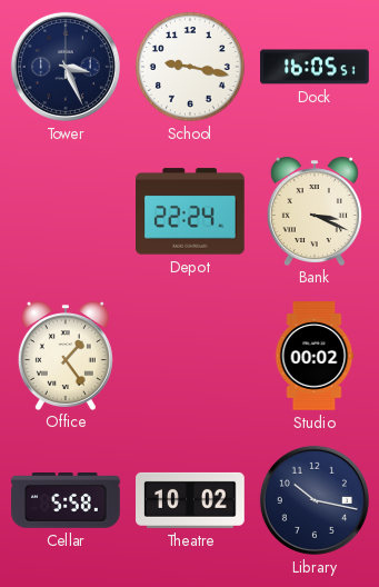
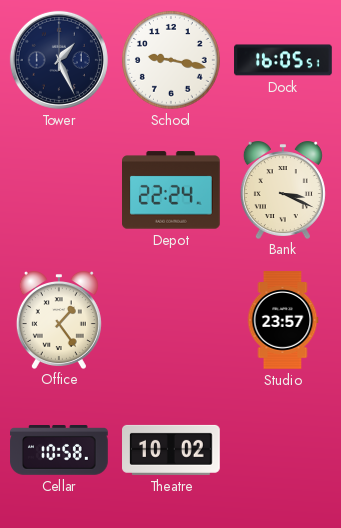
Tower: 3:26 -> 1:26 (59, 60)
Studio: 00:02 -> 23:57 (283, 320)
Cellar: 5:58 -> 10:58 (59, 451)
Library: 10:17 -> none (315, 500)
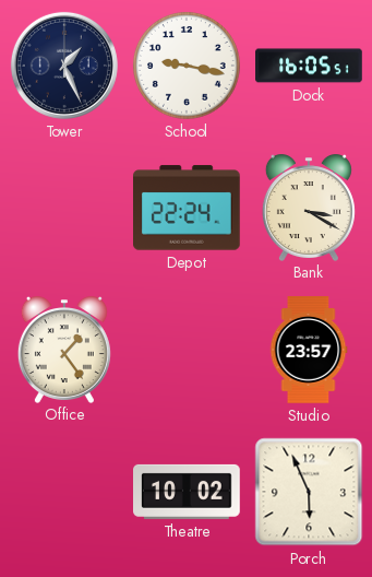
Bank: 3:19 -> 3:20 (309, 208)
Cellar: 10:58 -> none (59, 451)
Porch: none -> 5:56 (309, 492)
